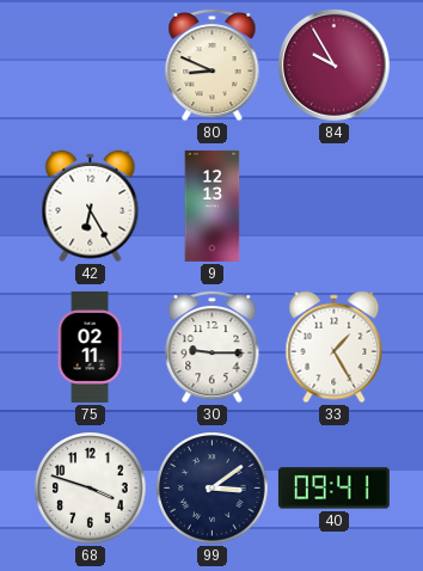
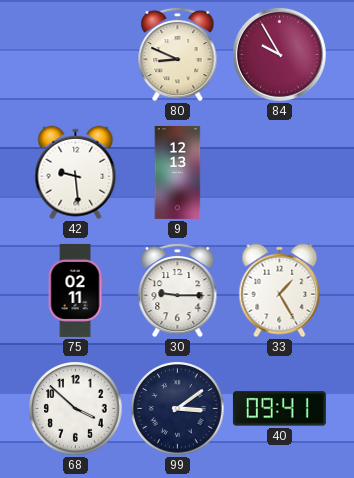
42: 6:25 -> 9:29 (76, 173)
68: 3:48 -> 3:52 (76, 409)
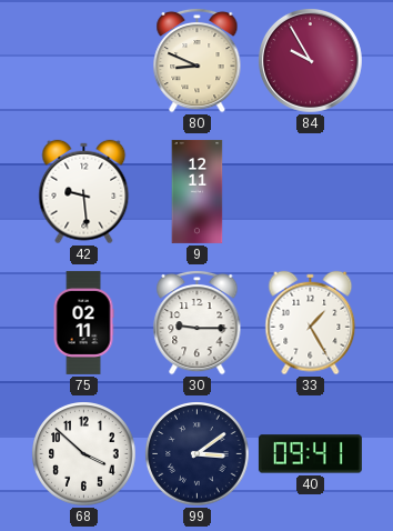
9: 12:13 -> 12:11 (198, 191)
